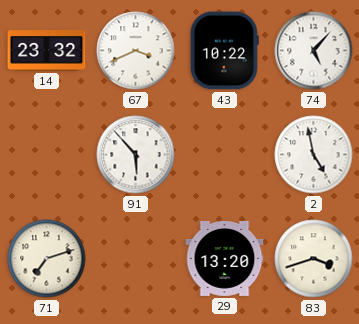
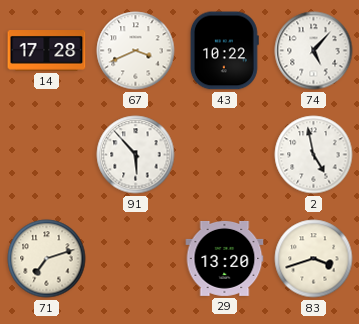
14: 23:32 -> 17:28 (47, 51)
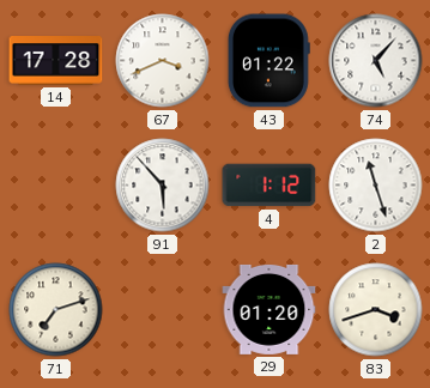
43: 10:22 -> 01:22 (268, 61)
4: none -> 1:12 (269, 186)
2: 4:58 -> 11:27 (376, 186)
29: 13:20 -> 01:20 (269, 309)
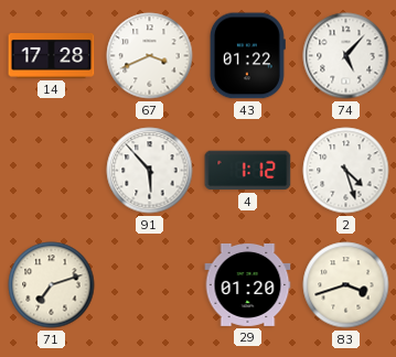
2: 11:27 -> 4:27 (346, 171)
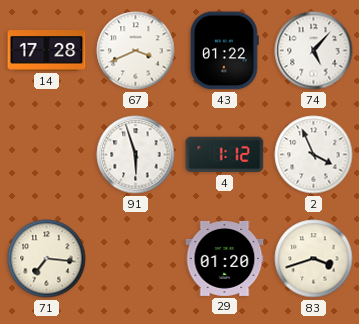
91: 5:53 -> 5:57 (136, 155)
2: 4:27 -> 3:56 (314, 155)
71: 7:12 -> 7:16 (47, 259)
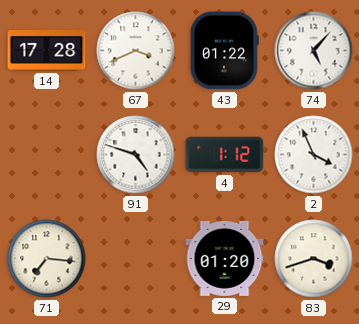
91: 5:57 -> 4:48 (136, 155)
